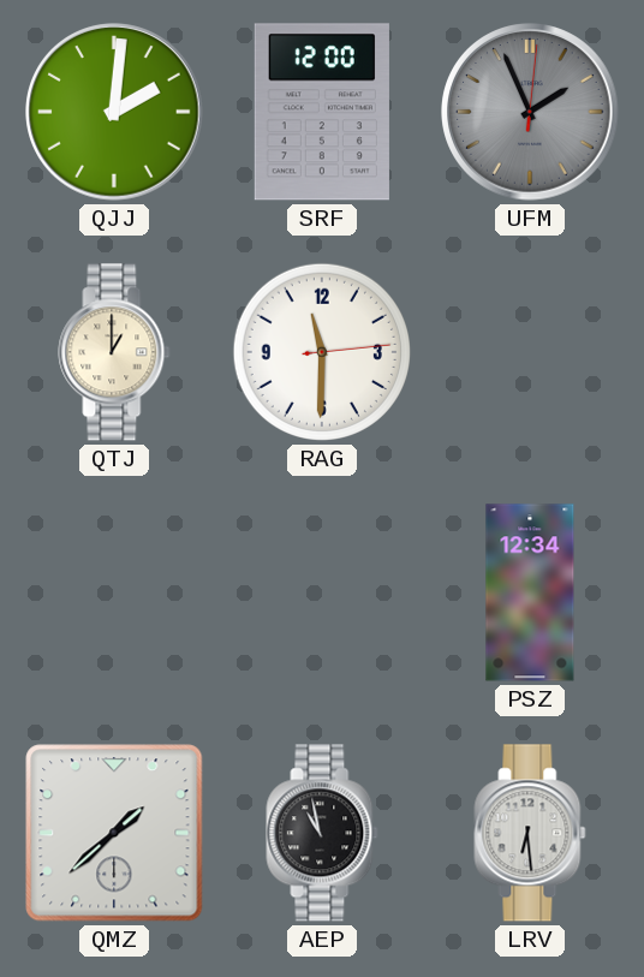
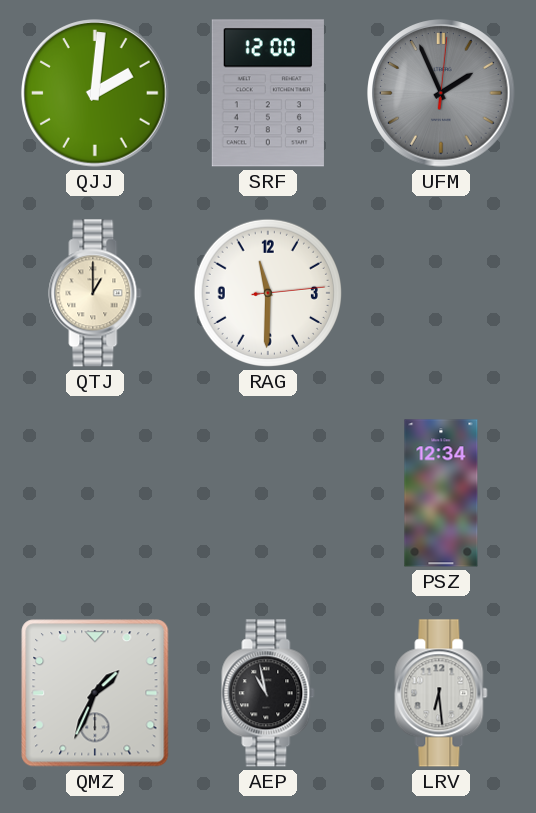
QMZ: 1:38 -> 1:34 (95, 693)
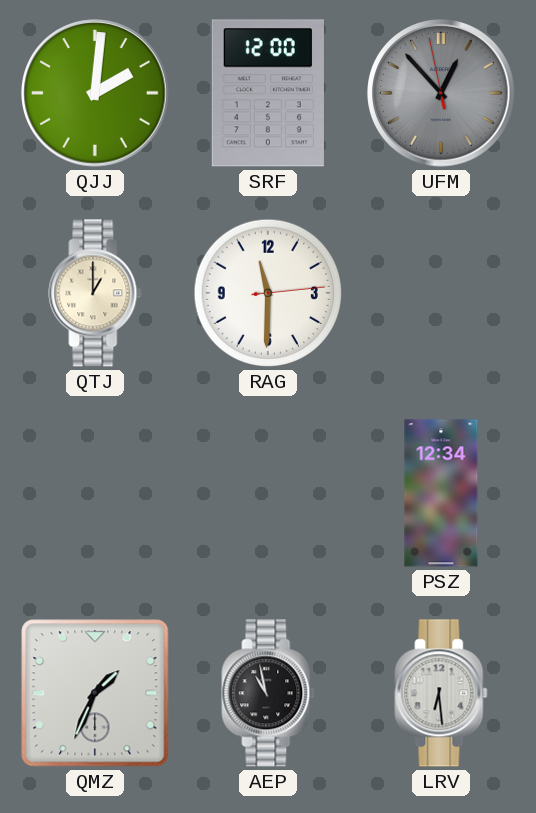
UFM: 1:56 -> 12:52 (441, 93)
